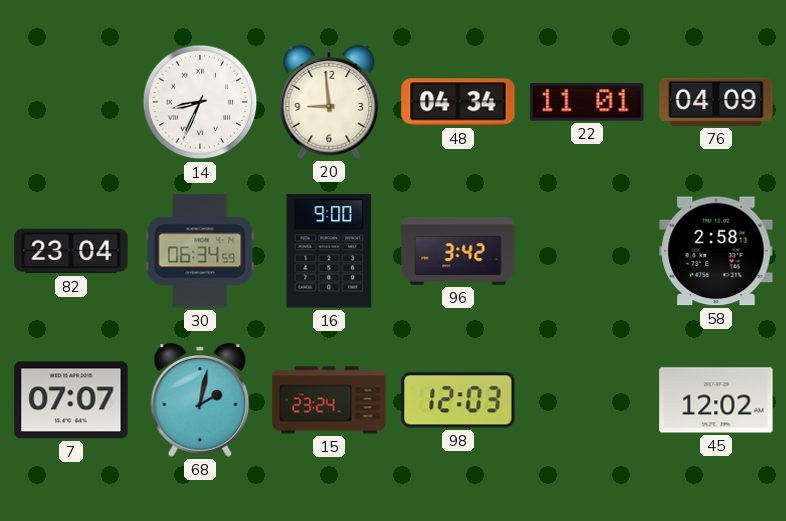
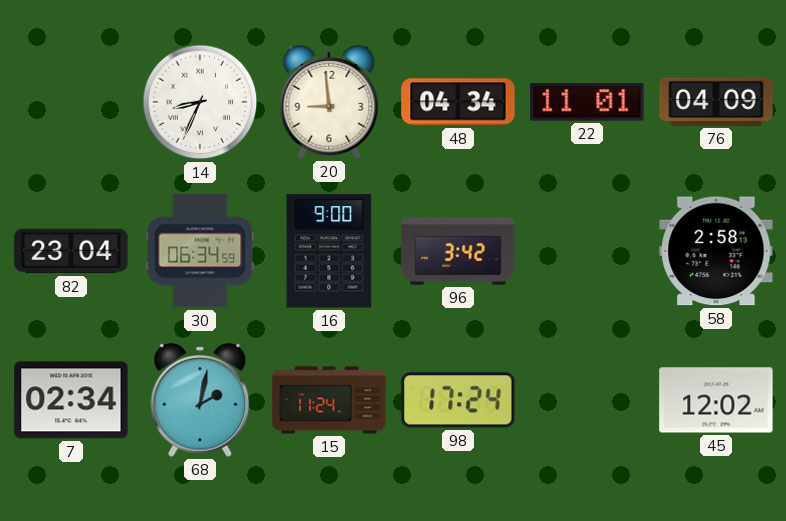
7: 07:07 -> 02:34 (71, 400)
15: 23:24 -> 11:24 (329, 400)
98: 12:03 -> 17:24 (458, 400)
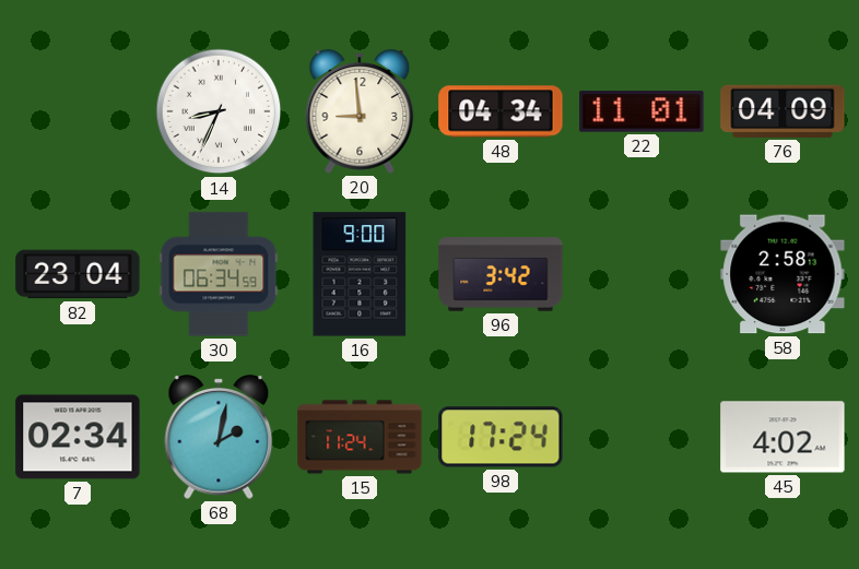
45: 12:02 -> 4:02 (782, 437)
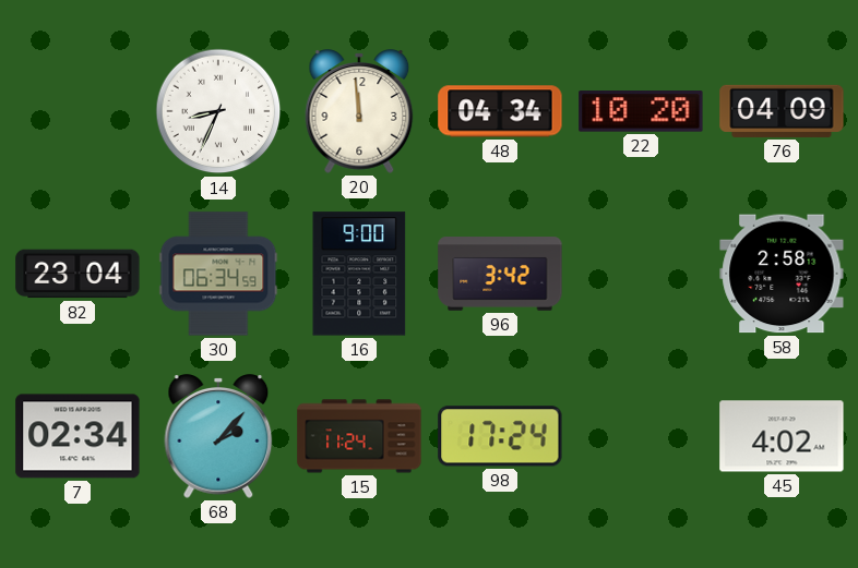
20: 8:59 -> 11:59 (359, 111)
22: 11:01 -> 10:20 (641, 111)
68: 2:02 -> 2:07 (218, 436)
